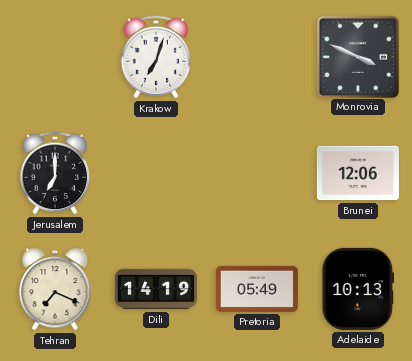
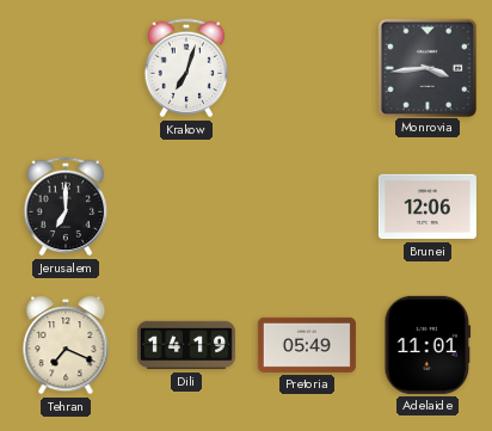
Monrovia: 3:49 -> 3:44 (426, 67)
Adelaide: 10:13 -> 11:01 (428, 345)
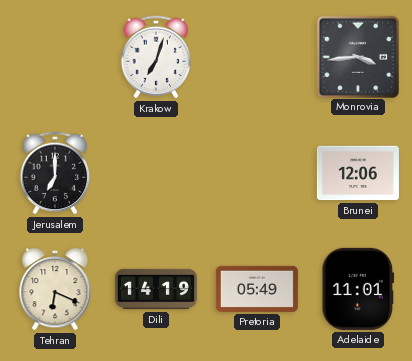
Tehran: 7:19 -> 6:19 (55, 290)
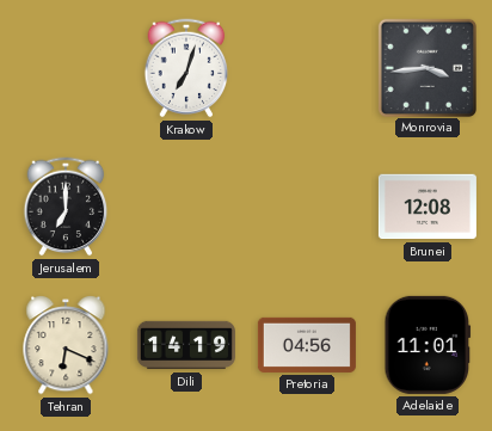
Brunei: 12:06 -> 12:08 (428, 207)
Pretoria: 05:49 -> 04:56 (307, 345)
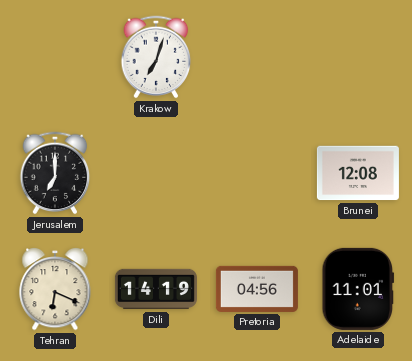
Monrovia: 3:44 -> none (426, 67)
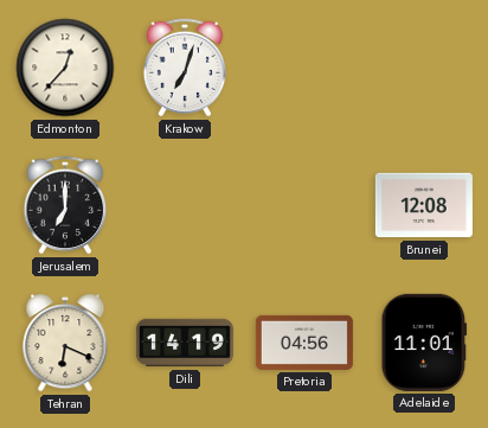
Edmonton: none -> 12:37 (65, 68)
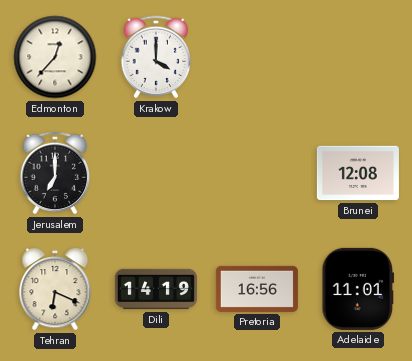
Krakow: 7:03 -> 4:00 (156, 57)
Pretoria: 04:56 -> 16:56 (257, 289)
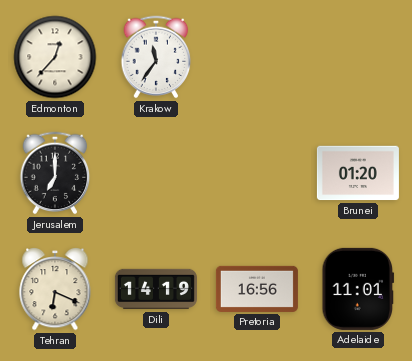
Krakow: 4:00 -> 11:36 (156, 57)
Brunei: 12:08 -> 01:20 (358, 173)
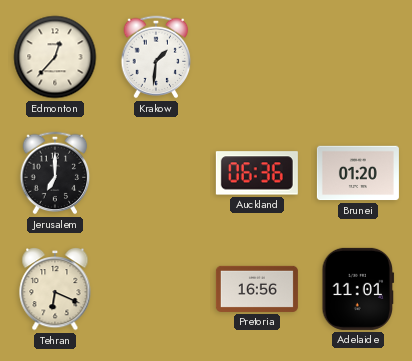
Krakow: 11:36 -> 1:31 (156, 57)
Auckland: none -> 06:36 (257, 173)
Dili: 14:19 -> none (156, 289)
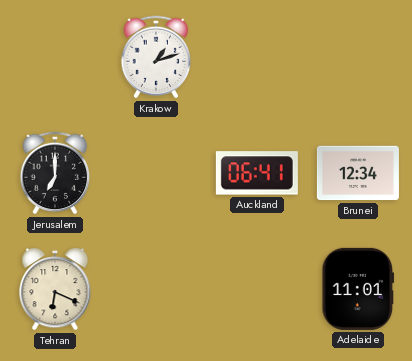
Edmonton: 12:37 -> none (55, 57)
Krakow: 1:31 -> 1:12 (156, 57)
Auckland: 06:36 -> 06:41 (257, 173)
Brunei: 01:20 -> 12:34 (358, 173)
Pretoria: 16:56 -> none (257, 289)
